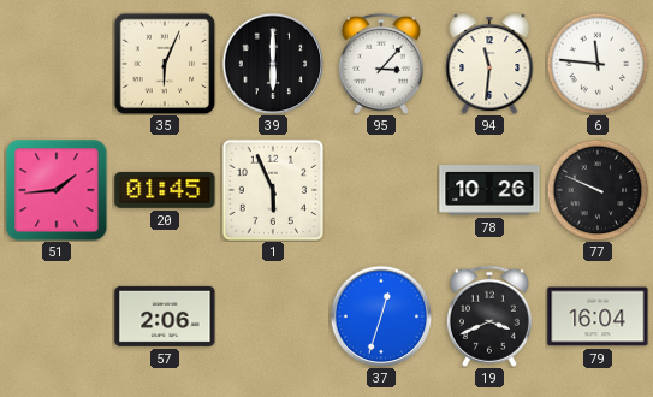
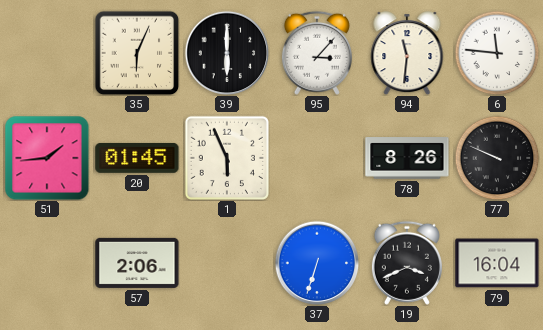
78: 10:26 -> 8:26 (407, 158)
37: 12:33 -> 6:33 (317, 263)
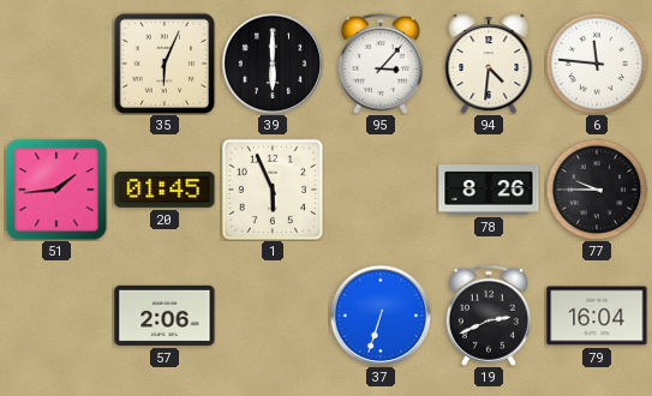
94: 11:31 -> 4:31 (489, 64)
77: 9:49 -> 9:45 (597, 190)
19: 3:41 -> 2:41 (489, 316)
